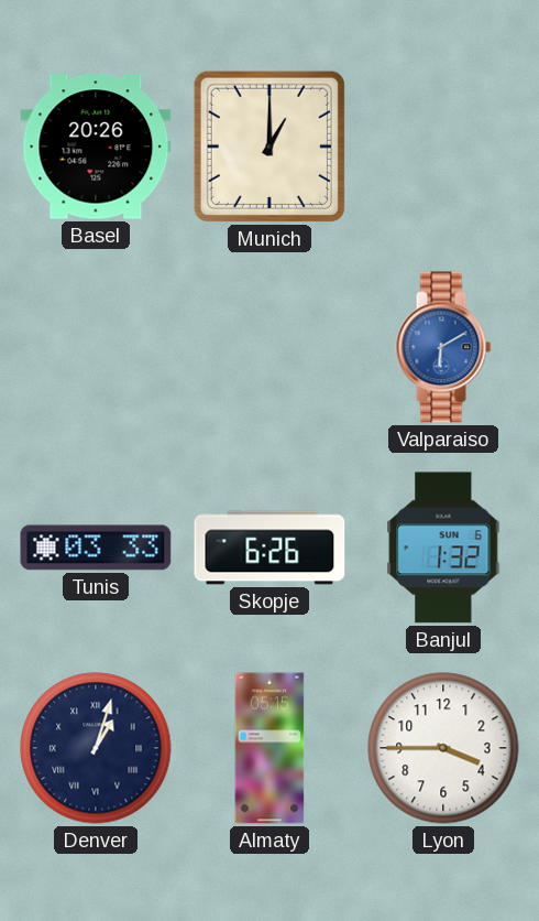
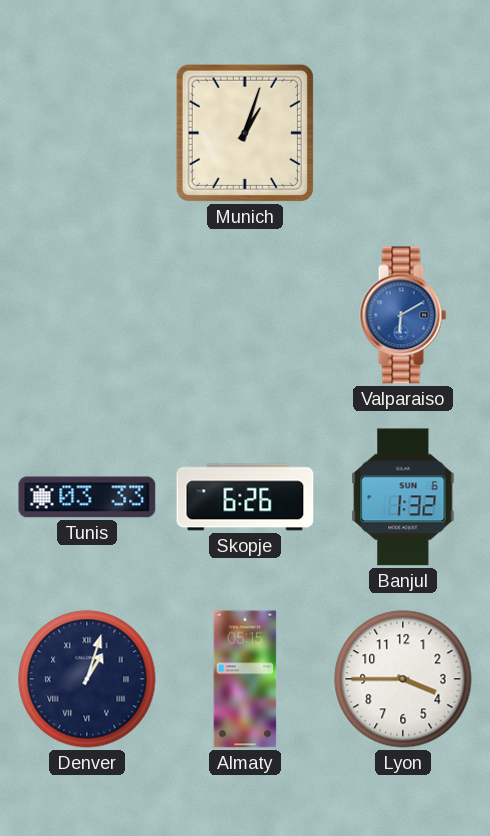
Basel: 20:26 -> none (96, 147)
Munich: 1:00 -> 1:03 (245, 133)
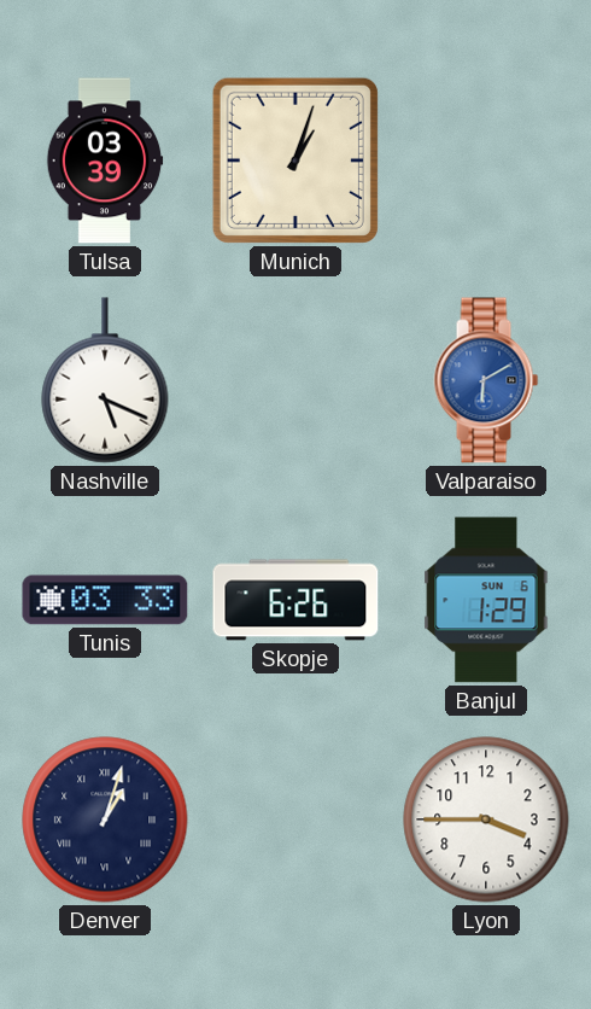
Tulsa: none -> 03:39 (105, 161)
Nashville: none -> 5:19 (105, 380)
Banjul: 1:32 -> 1:29 (486, 600)
Almaty: 05:15 -> none (245, 679)
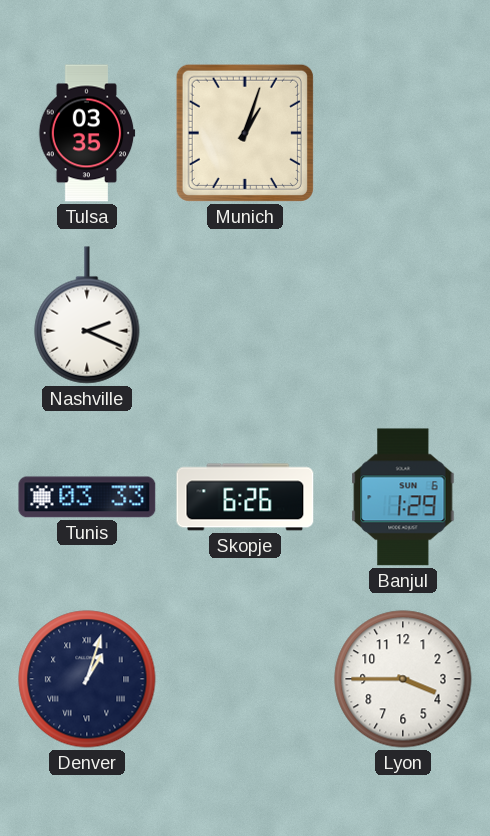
Tulsa: 03:39 -> 03:35 (87, 133)
Nashville: 5:19 -> 2:19 (87, 315)
Valparaiso: 6:10 -> none (486, 380)
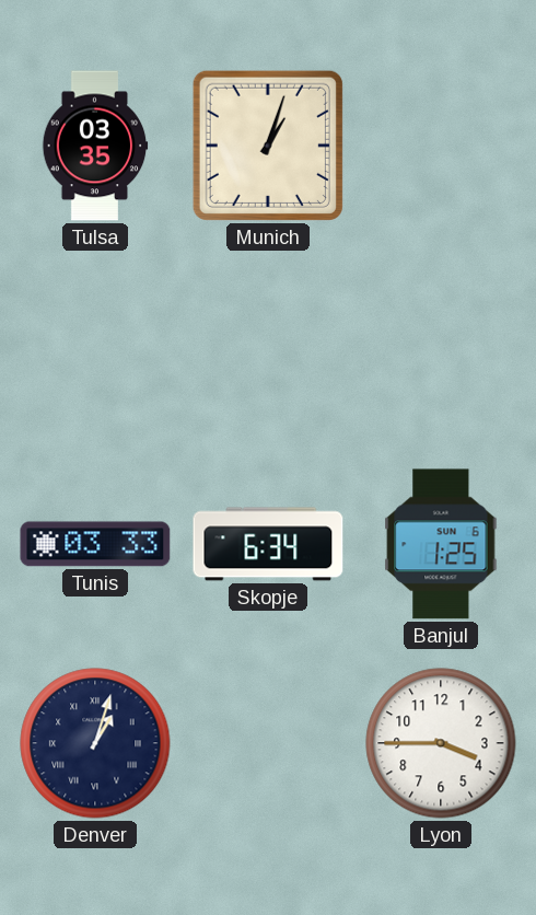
Nashville: 2:19 -> none (87, 315)
Skopje: 6:26 -> 6:34 (268, 544)
Banjul: 1:29 -> 1:25 (441, 544)
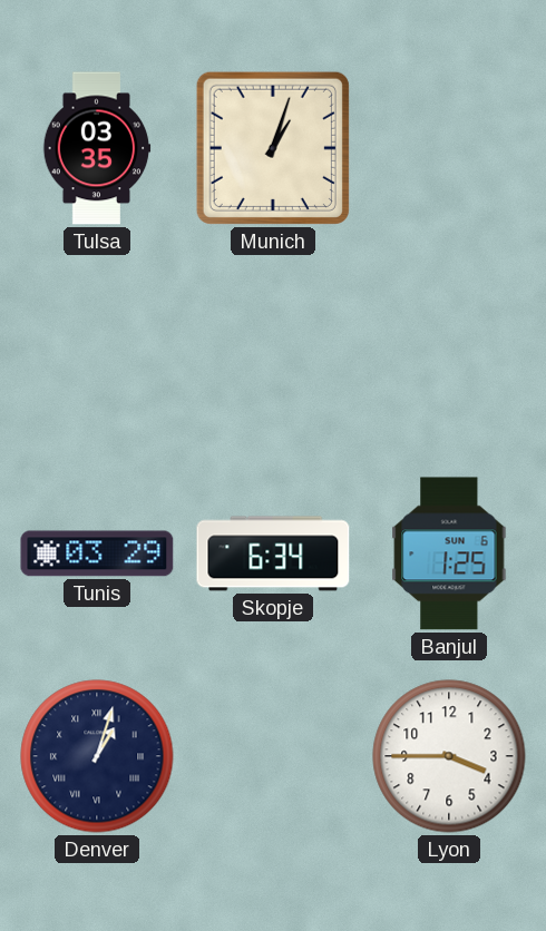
Tunis: 03:33 -> 03:29 (97, 553)
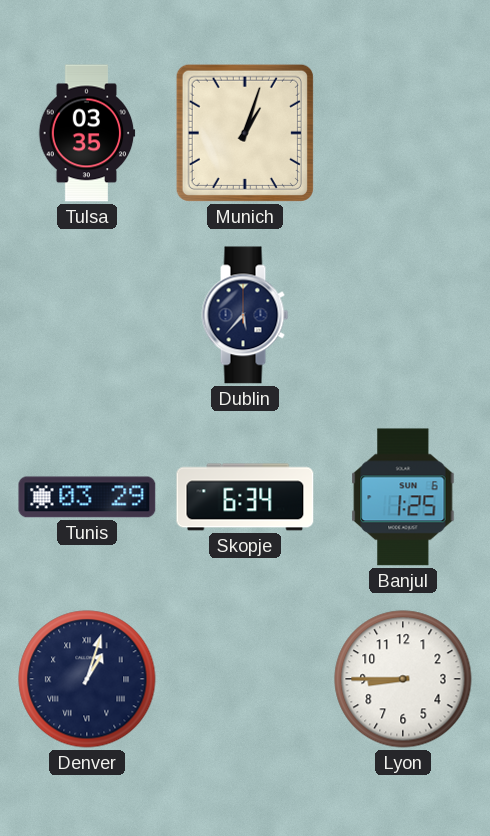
Dublin: none -> 5:37 (245, 315)
Lyon: 3:45 -> 8:45 (403, 679)
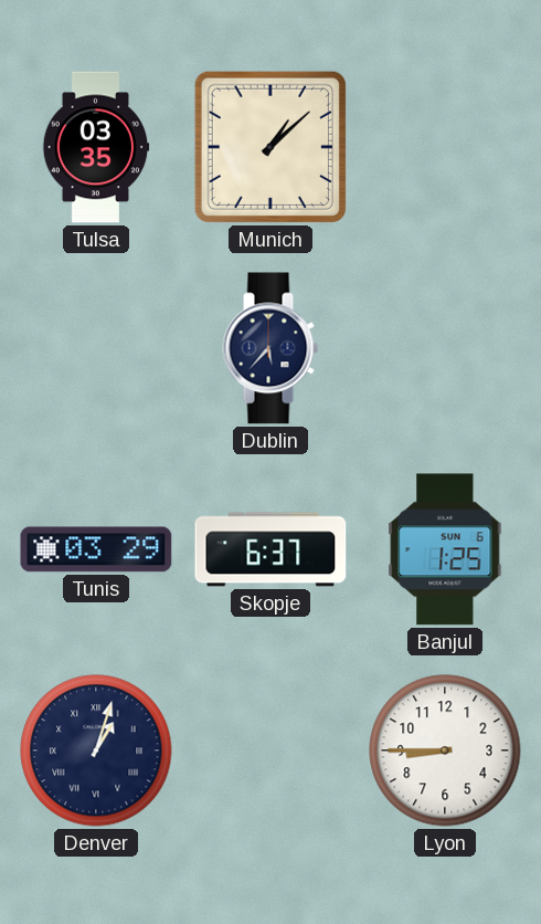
Munich: 1:03 -> 1:08 (270, 147)
Skopje: 6:34 -> 6:37 (270, 549)
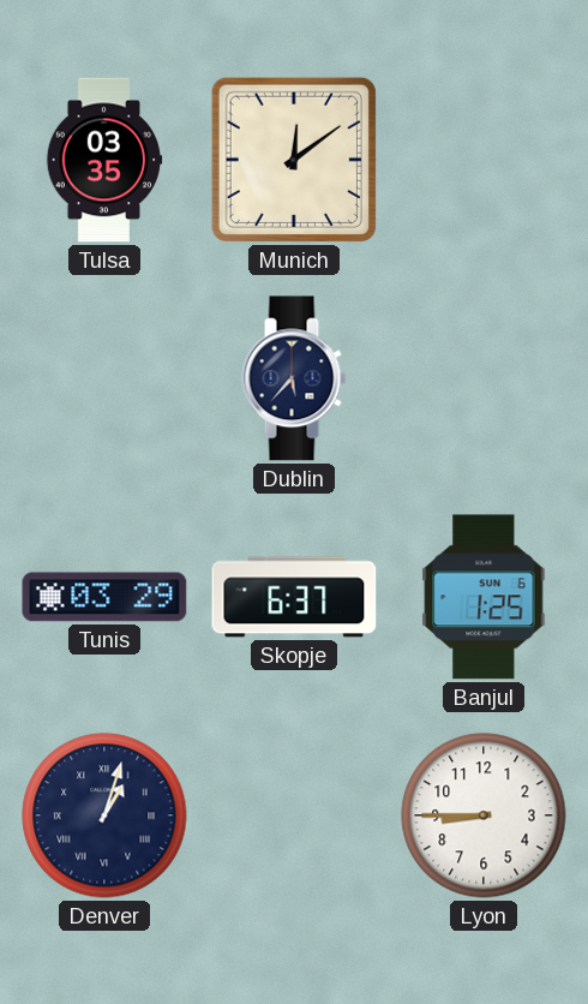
Munich: 1:08 -> 12:09 (294, 160)
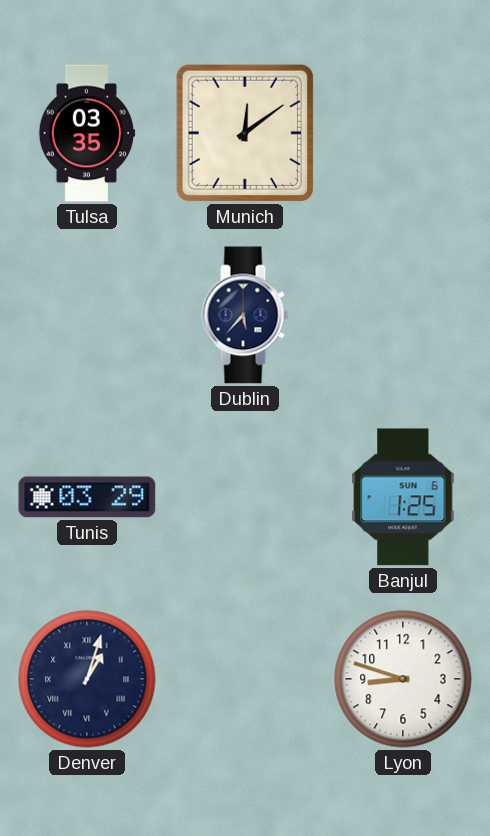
Skopje: 6:37 -> none (294, 597)
Lyon: 8:45 -> 8:48 (403, 679)
